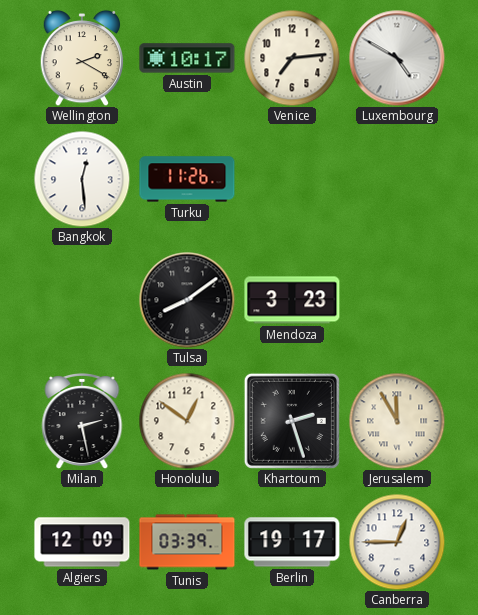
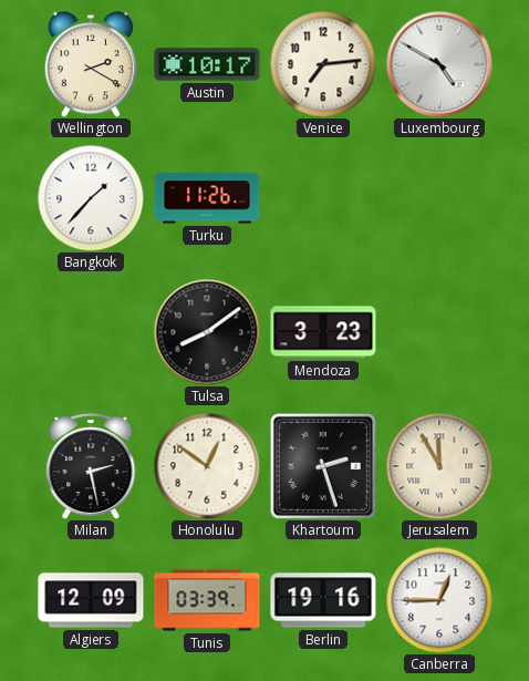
Bangkok: 12:29 -> 1:37 (91, 198)
Berlin: 19:17 -> 19:16 (323, 600)
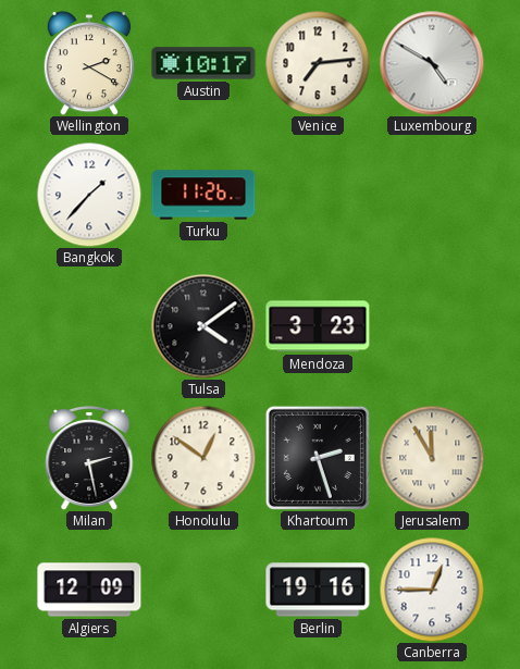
Tulsa: 8:09 -> 4:09 (203, 326)
Tunis: 03:39 -> none (207, 600)
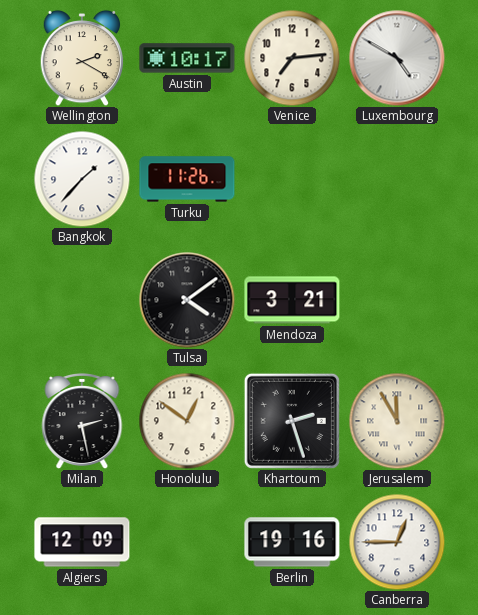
Mendoza: 3:23 -> 3:21 (292, 300)
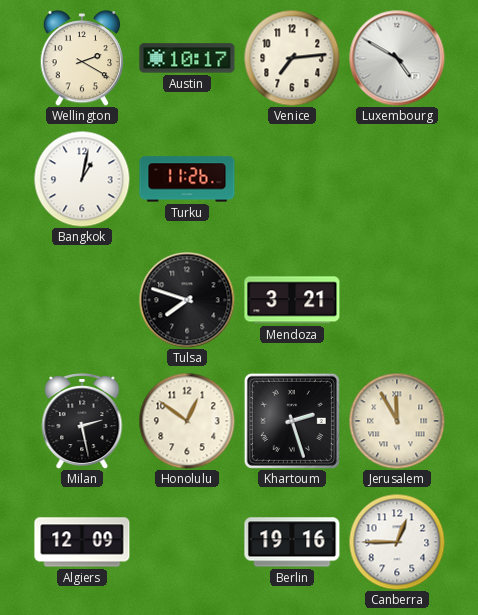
Bangkok: 1:37 -> 1:02 (82, 179)
Tulsa: 4:09 -> 7:48 (187, 300)
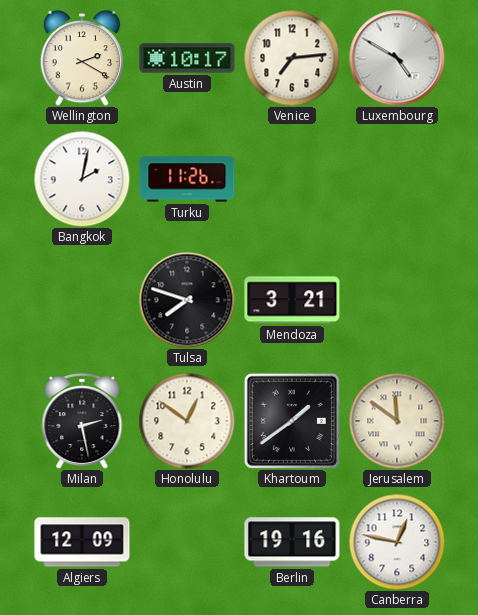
Bangkok: 1:02 -> 2:02 (82, 179)
Khartoum: 2:27 -> 1:39 (292, 421)
Jerusalem: 11:55 -> 11:51 (397, 421)
Canberra: 12:45 -> 12:47 (397, 542)
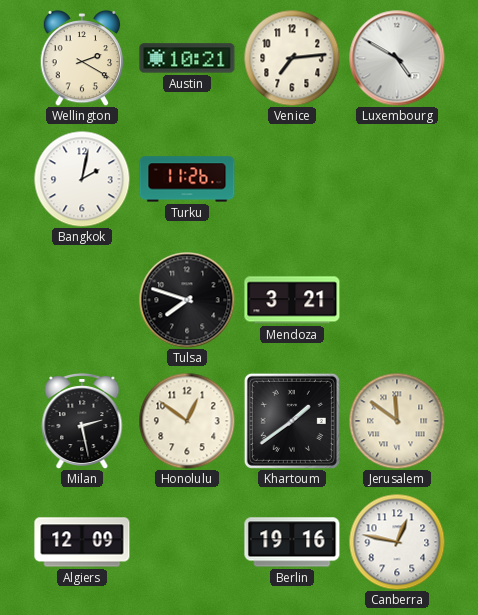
Austin: 10:17 -> 10:21 (187, 58)
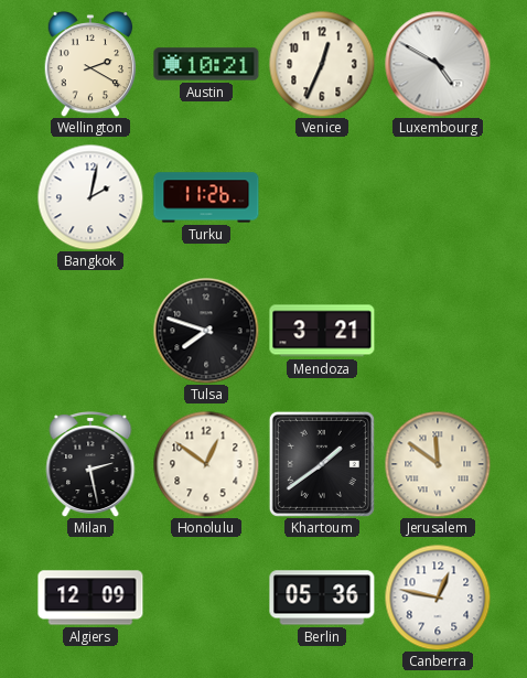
Venice: 7:14 -> 12:34 (322, 64)
Berlin: 19:16 -> 05:36 (322, 598)
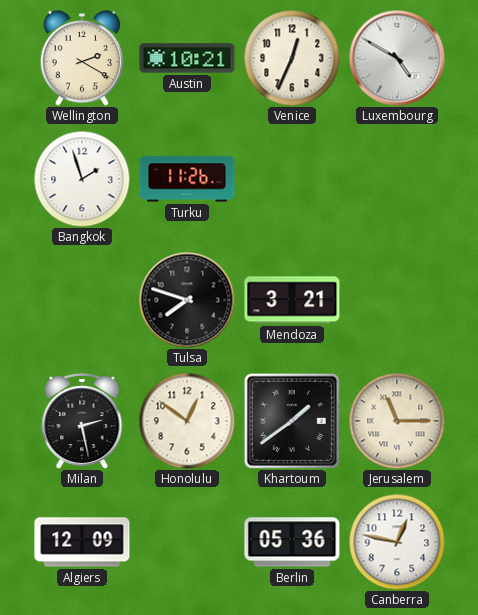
Bangkok: 2:02 -> 1:57 (82, 179)
Jerusalem: 11:51 -> 11:15 (397, 421)
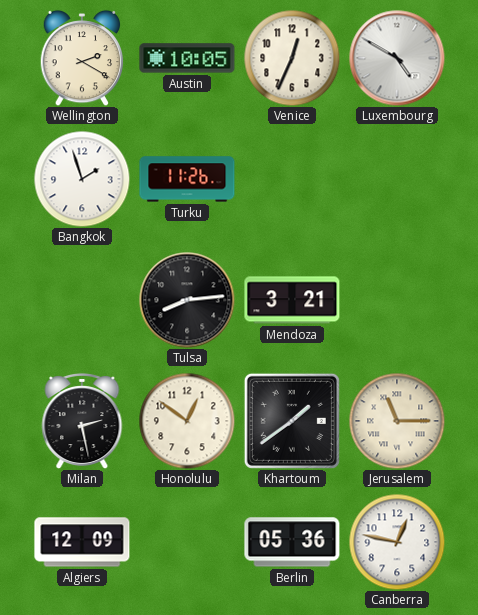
Austin: 10:21 -> 10:05 (187, 58)
Tulsa: 7:48 -> 8:14 (187, 300)
